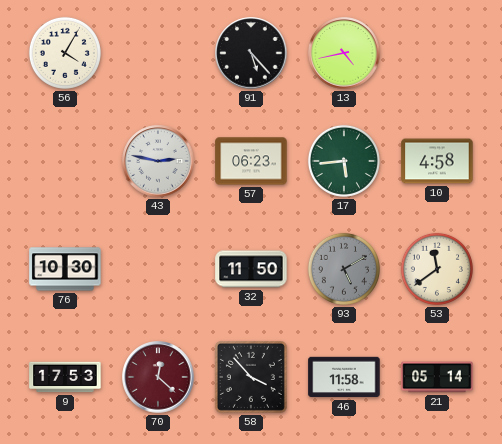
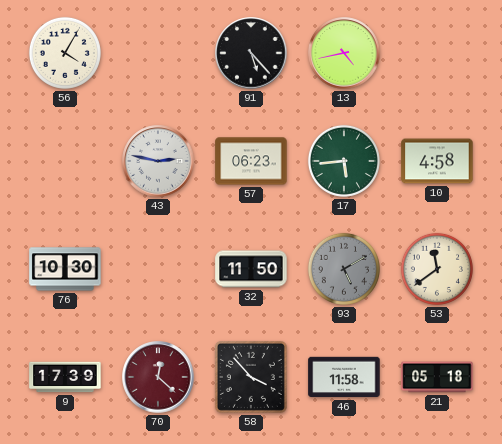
9: 17:53 -> 17:39 (65, 377)
21: 05:14 -> 05:18 (437, 377)
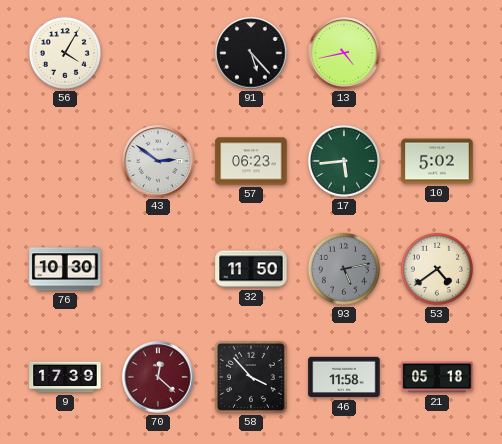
43: 2:47 -> 2:51 (158, 161)
10: 4:58 -> 5:02 (437, 161)
93: 5:10 -> 5:13 (344, 269)
53: 11:39 -> 4:39 (437, 269)
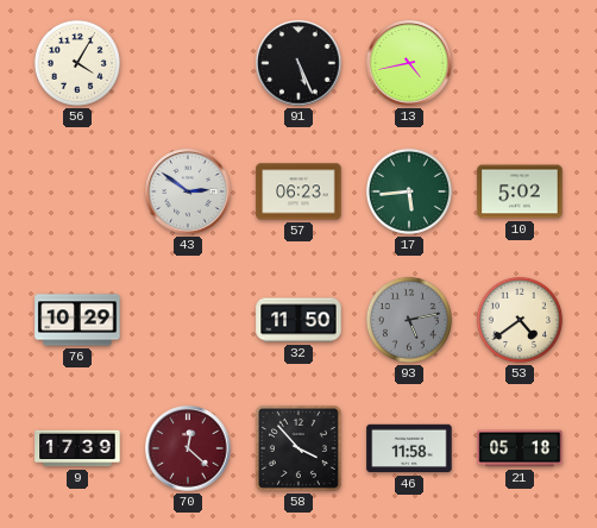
91: 5:23 -> 5:26 (298, 63)
76: 10:30 -> 10:29 (77, 320)
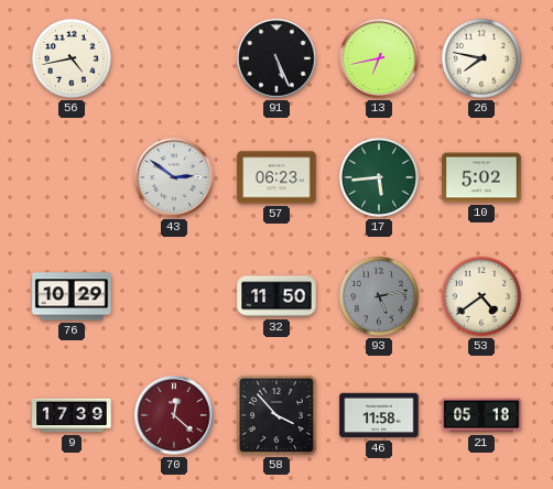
56: 4:05 -> 4:43 (72, 58)
13: 4:43 -> 6:43 (379, 58)
26: none -> 7:47 (481, 58)
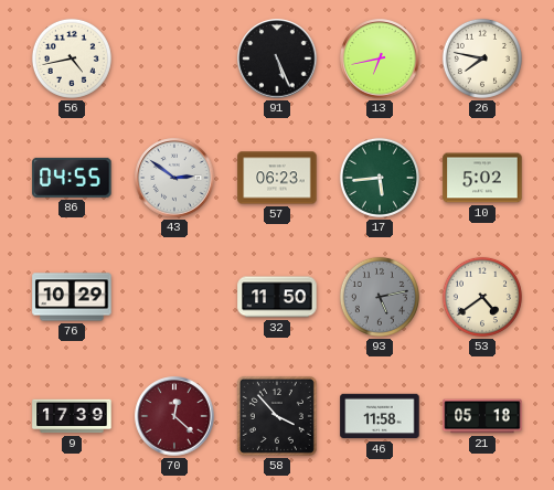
86: none -> 04:55 (72, 178)
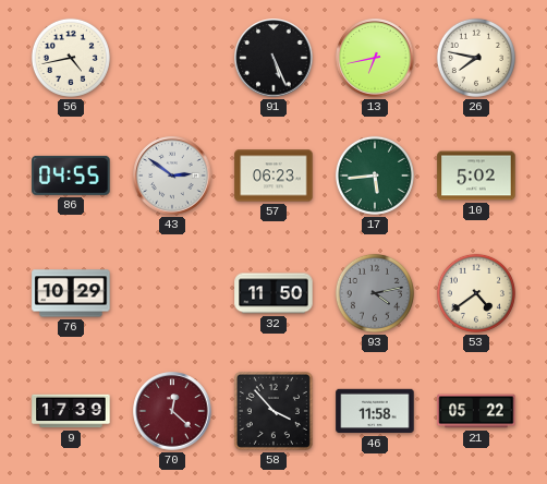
93: 5:13 -> 4:13 (375, 293)
21: 05:18 -> 05:22 (476, 411)
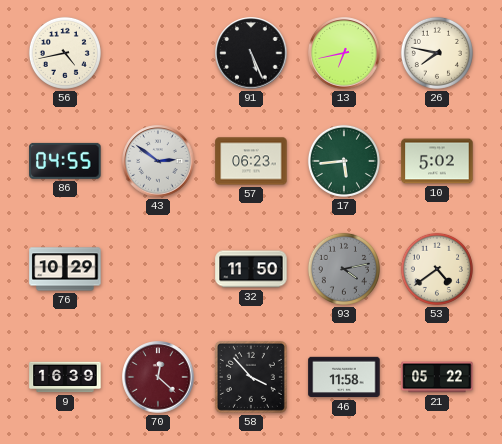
9: 17:39 -> 16:39 (65, 377)
